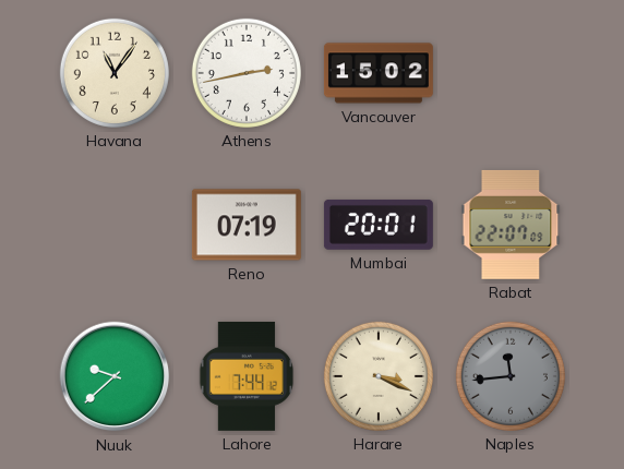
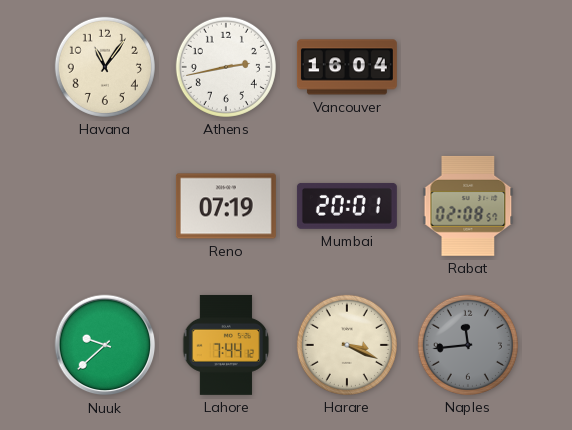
Vancouver: 15:02 -> 16:04 (347, 67)
Rabat: 22:07 -> 02:08 (468, 206)
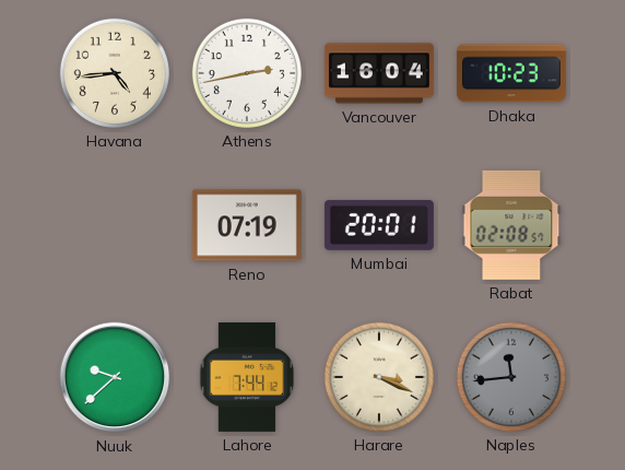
Havana: 11:06 -> 4:44 (115, 73)
Dhaka: none -> 10:23 (511, 73)
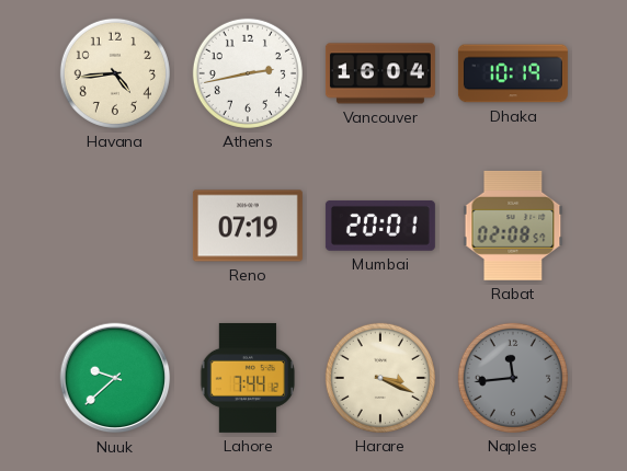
Dhaka: 10:23 -> 10:19 (513, 73)
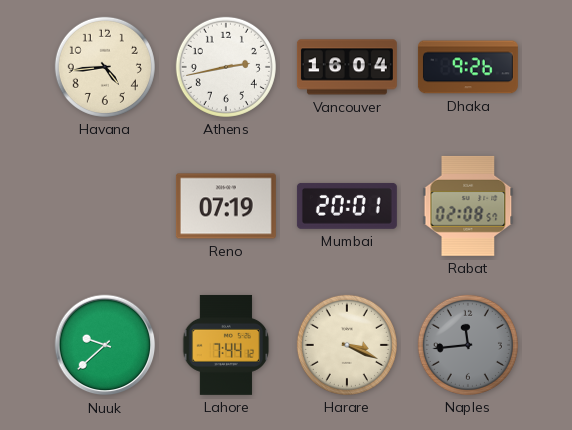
Dhaka: 10:19 -> 9:26 (468, 67)
